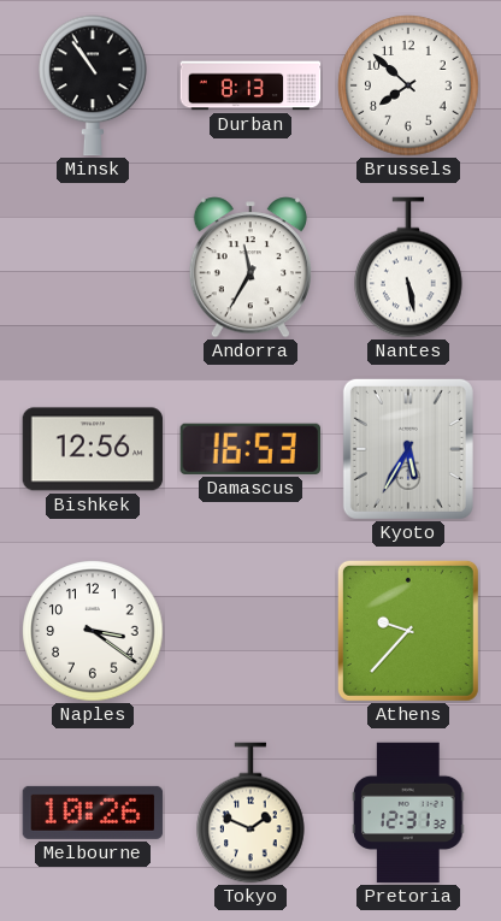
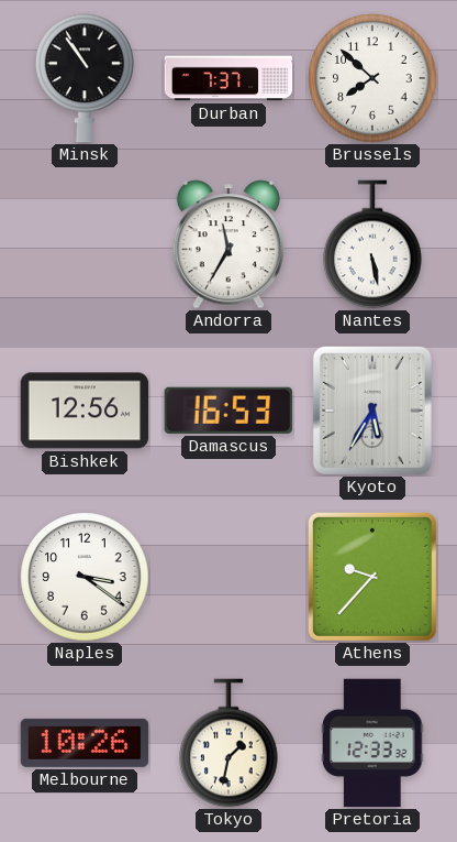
Durban: 8:13 -> 7:37 (228, 78)
Tokyo: 1:49 -> 1:32 (228, 743)
Pretoria: 12:31 -> 12:33 (372, 743)
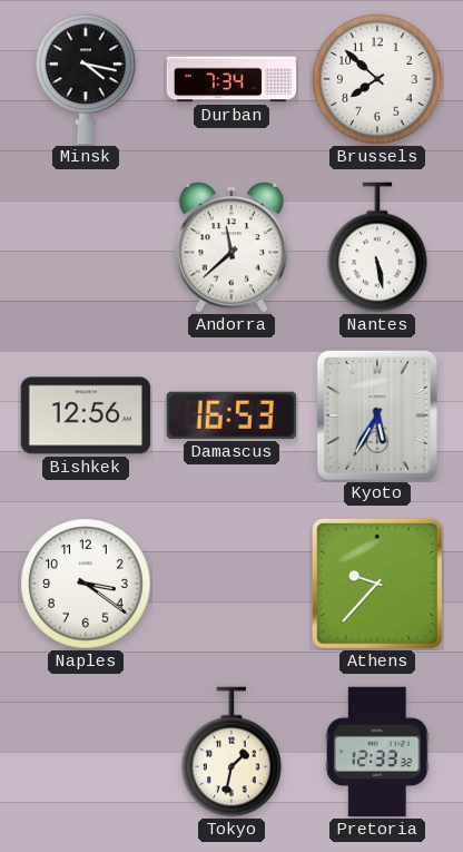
Minsk: 10:54 -> 4:17 (86, 79)
Durban: 7:37 -> 7:34 (231, 79)
Andorra: 11:35 -> 11:38 (231, 247)
Melbourne: 10:26 -> none (85, 743)
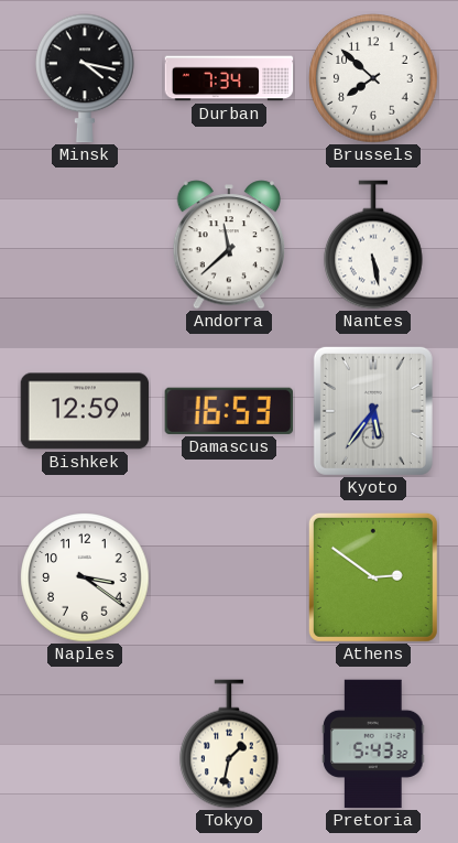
Bishkek: 12:56 -> 12:59 (85, 411)
Kyoto: 5:35 -> 5:36 (373, 411)
Athens: 9:37 -> 2:51 (373, 577)
Pretoria: 12:33 -> 5:43 (373, 744)
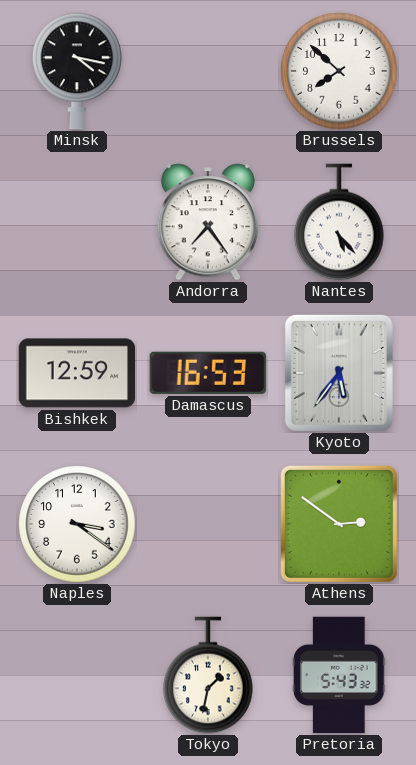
Durban: 7:34 -> none (229, 78)
Andorra: 11:38 -> 7:24 (208, 222)
Nantes: 5:28 -> 5:23 (339, 222)
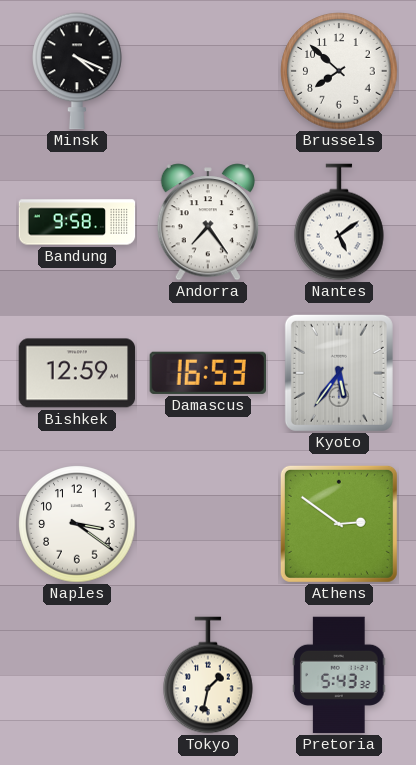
Minsk: 4:17 -> 4:19 (77, 71)
Bandung: none -> 9:58 (77, 222)
Nantes: 5:23 -> 5:09 (339, 222)
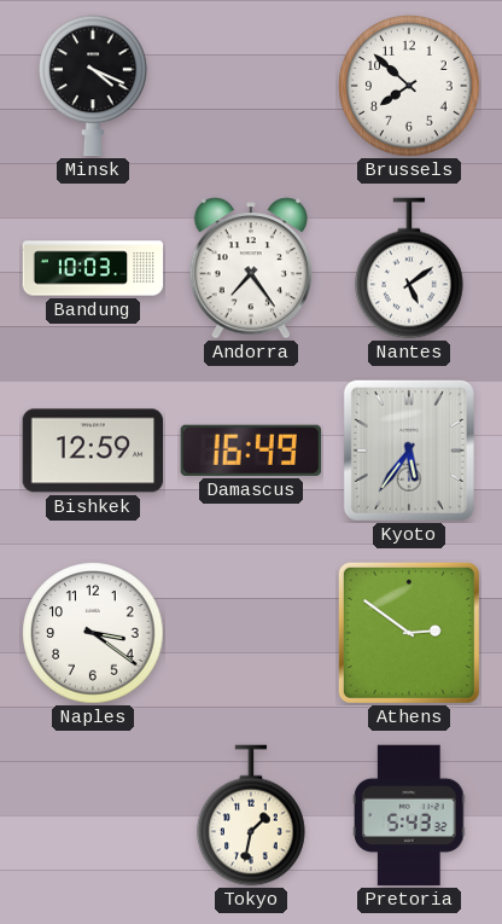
Bandung: 9:58 -> 10:03 (93, 268)
Damascus: 16:53 -> 16:49 (250, 451)
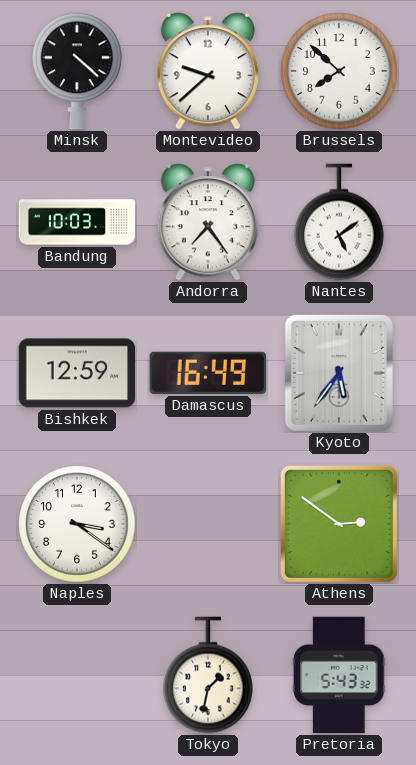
Minsk: 4:19 -> 4:22 (77, 71)
Montevideo: none -> 9:38 (208, 71)
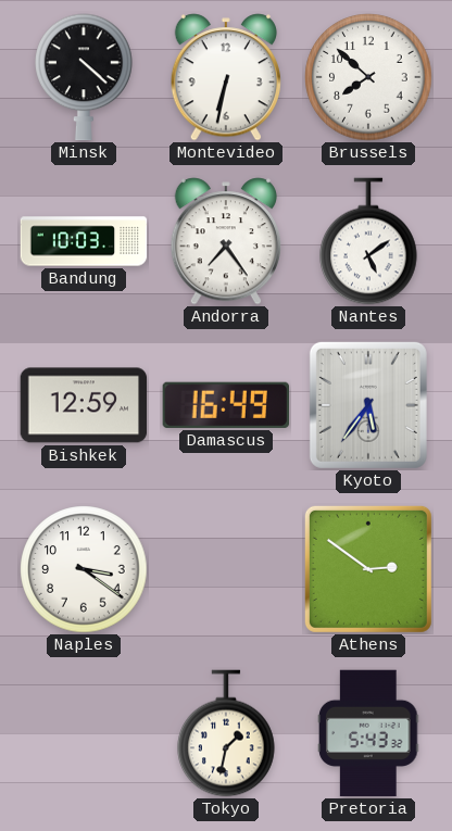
Montevideo: 9:38 -> 6:32 (226, 77)
